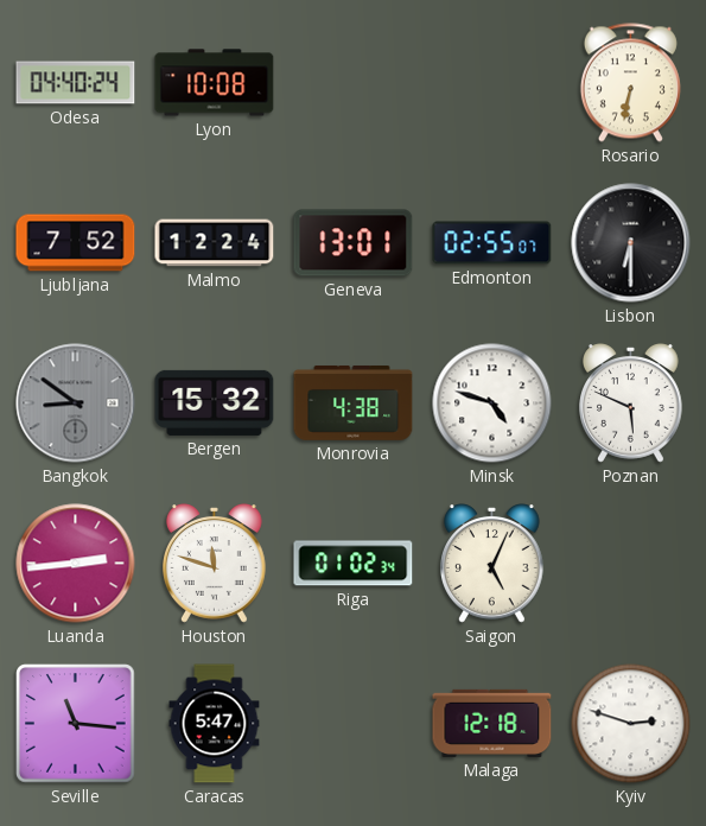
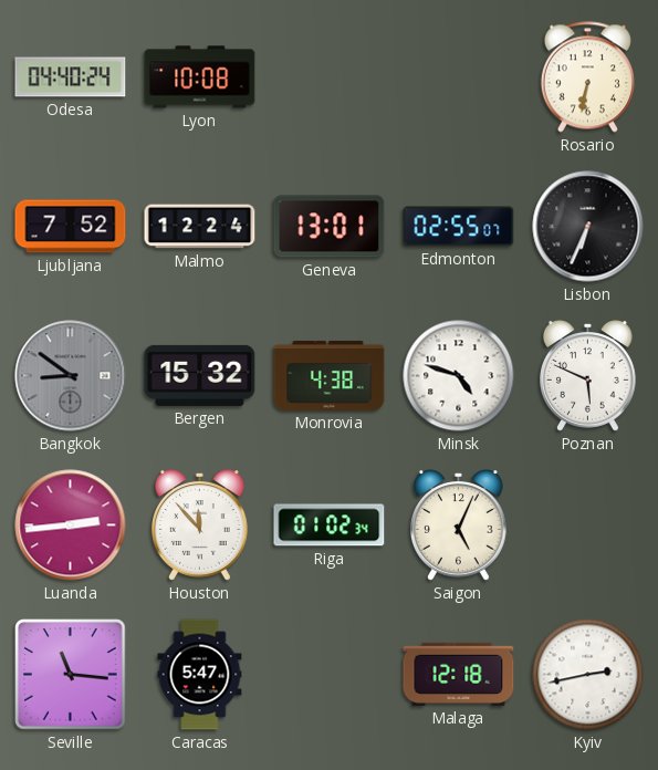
Lisbon: 6:30 -> 6:34 (588, 227)
Houston: 11:48 -> 11:53 (200, 526)
Kyiv: 2:48 -> 2:43 (588, 675)
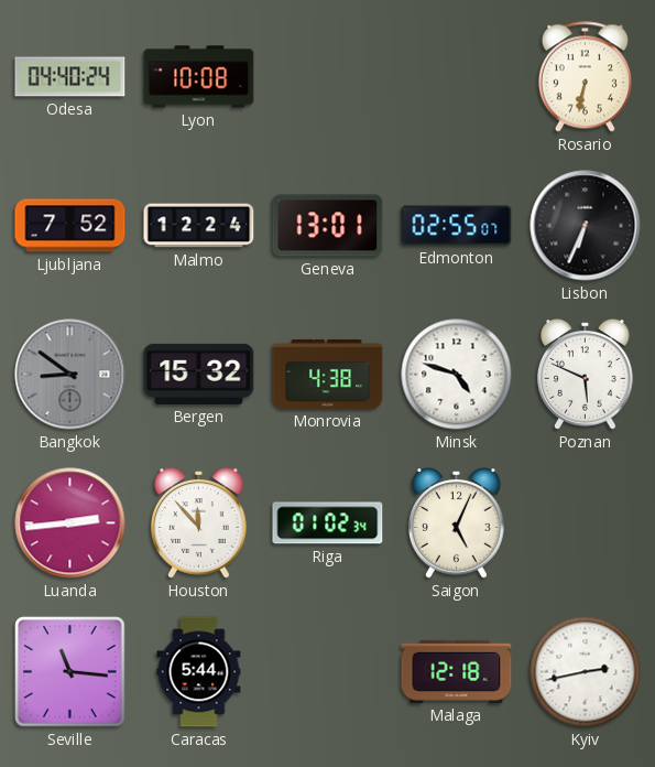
Caracas: 5:47 -> 5:44 (199, 672)
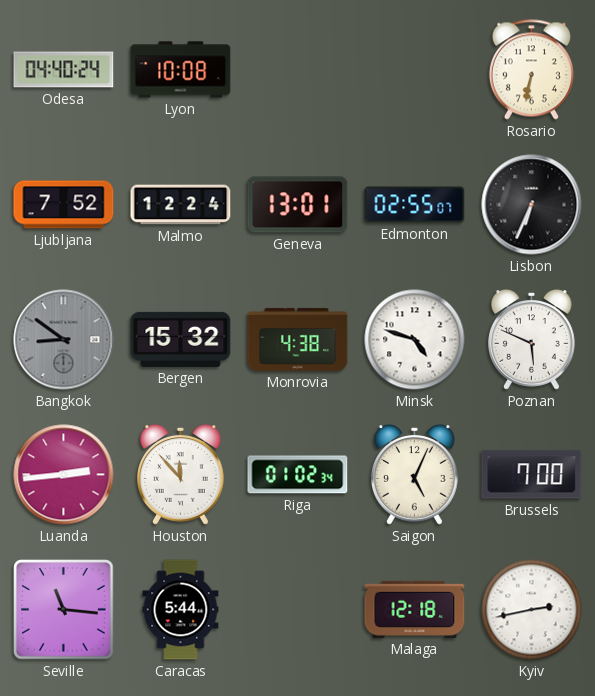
Brussels: none -> 7:00 (532, 475)
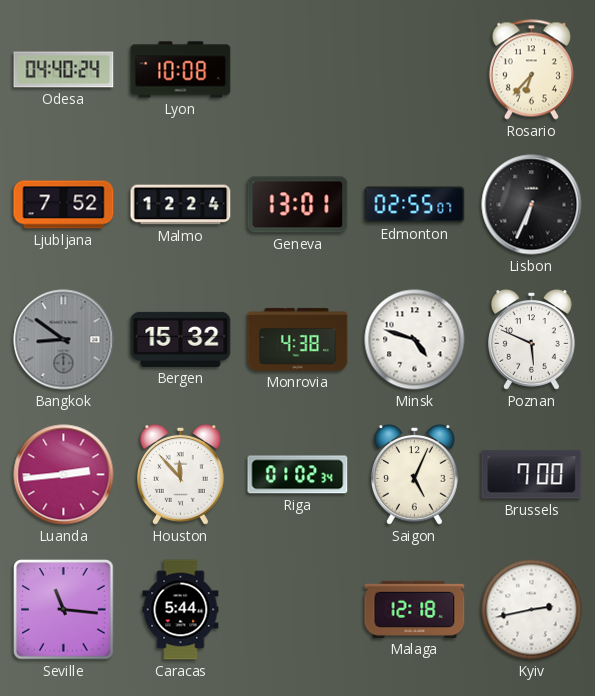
Rosario: 6:32 -> 6:37 (531, 70)
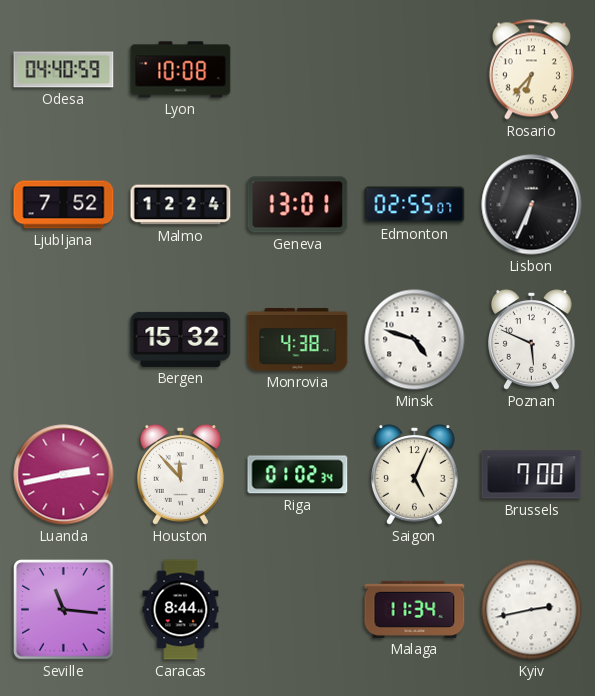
Odesa: 04:40:24 -> 04:40:59 (64, 70)
Bangkok: 8:51 -> none (64, 340)
Luanda: 2:44 -> 2:43 (64, 475)
Caracas: 5:44 -> 8:44 (181, 610)
Malaga: 12:18 -> 11:34 (415, 609)
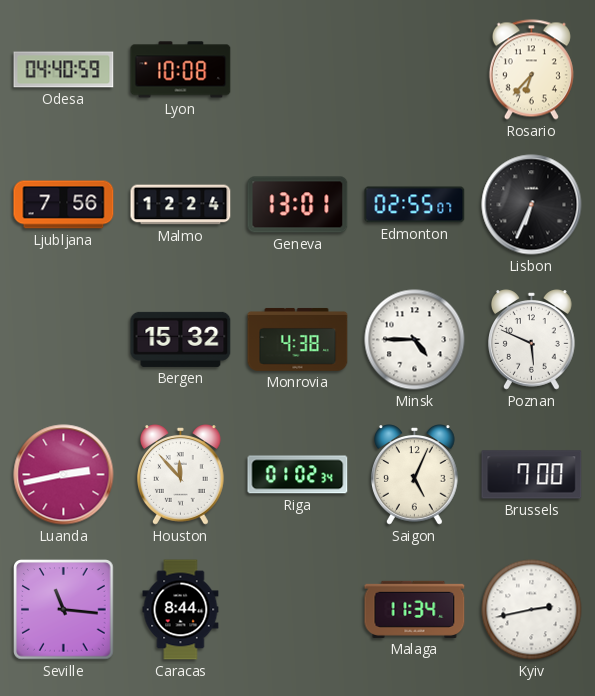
Ljubljana: 7:52 -> 7:56 (64, 205)
Minsk: 4:48 -> 4:45 (415, 340)
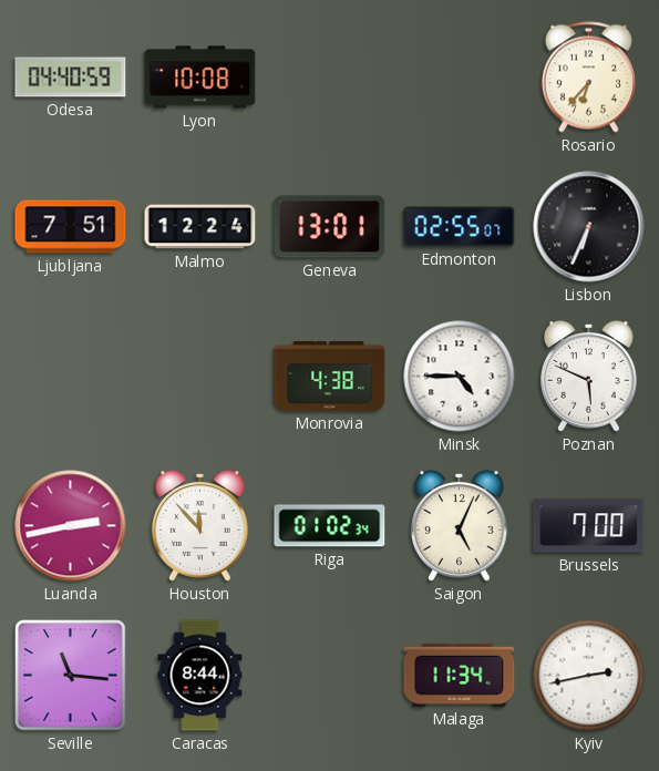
Ljubljana: 7:56 -> 7:51 (71, 227)
Bergen: 15:32 -> none (181, 339)
